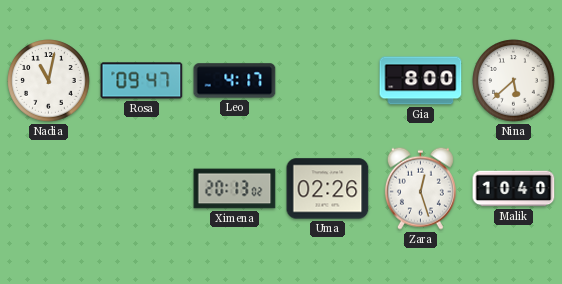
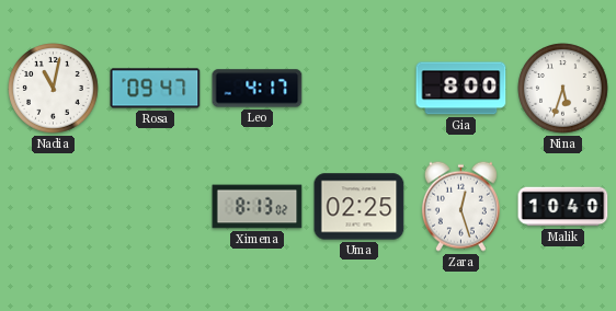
Nina: 5:38 -> 5:33 (563, 89)
Ximena: 20:13 -> 8:13 (258, 207)
Uma: 02:26 -> 02:25 (360, 207)
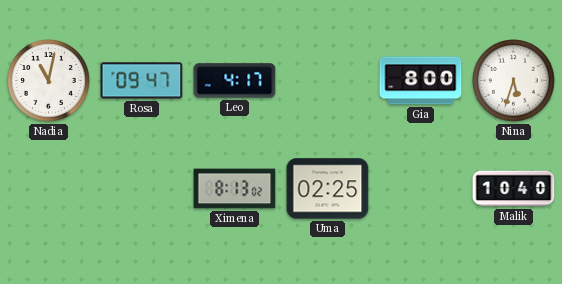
Zara: 12:27 -> none (460, 206)
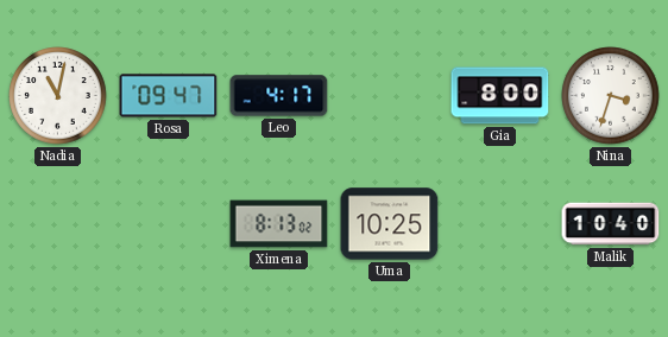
Nina: 5:33 -> 3:33 (611, 96)
Uma: 02:25 -> 10:25 (390, 224)
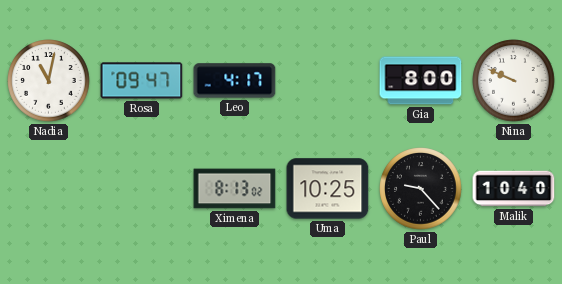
Nina: 3:33 -> 9:49 (514, 81)
Paul: none -> 9:23 (421, 189)
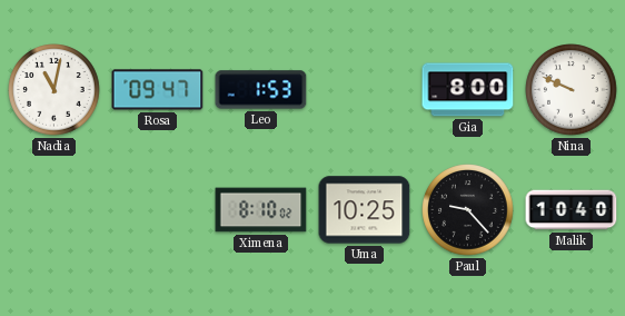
Leo: 4:17 -> 1:53 (261, 90)
Ximena: 8:13 -> 8:10 (261, 210)
